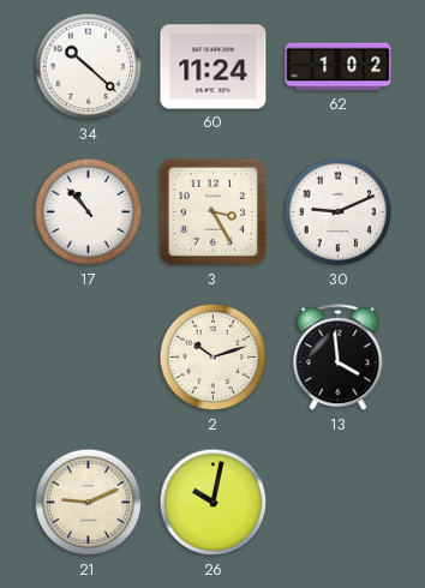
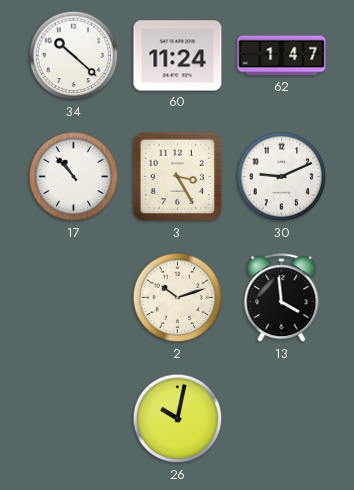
62: 1:02 -> 1:47 (282, 56)
21: 9:11 -> none (89, 503)
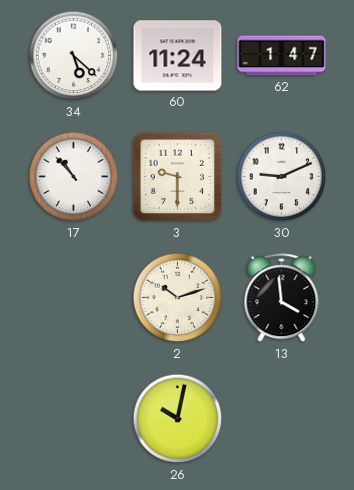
34: 10:22 -> 5:22 (74, 56)
3: 3:25 -> 9:30 (178, 177)
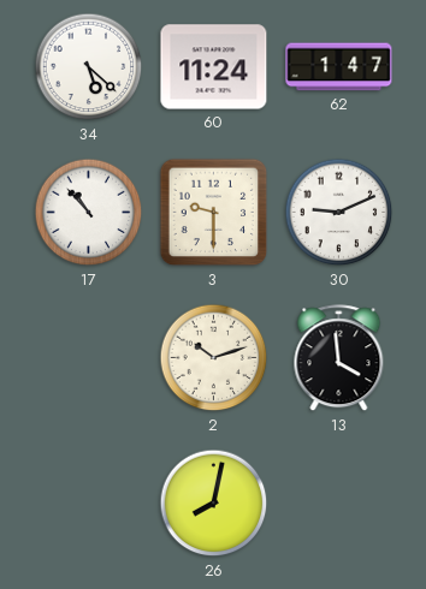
26: 10:02 -> 8:02 (214, 504)
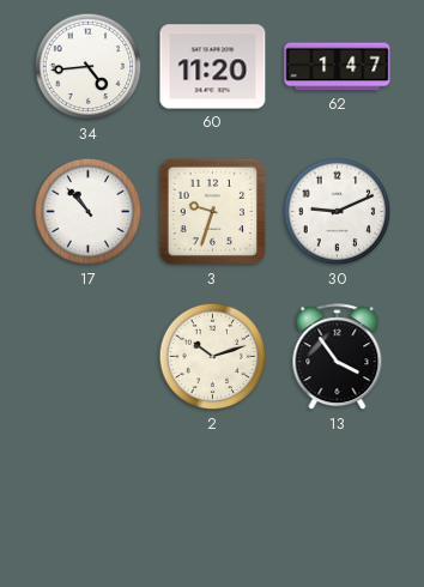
34: 5:22 -> 4:44 (89, 67)
60: 11:24 -> 11:20 (213, 67)
3: 9:30 -> 9:33 (213, 212)
13: 3:59 -> 3:54 (338, 357)
26: 8:02 -> none (214, 504)
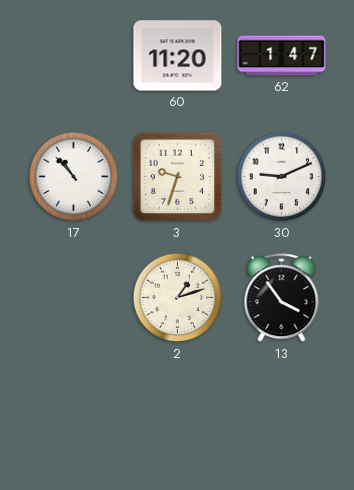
34: 4:44 -> none (89, 67)
2: 10:12 -> 1:12 (178, 298)
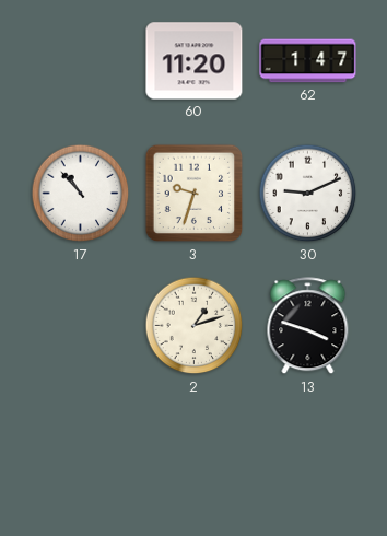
13: 3:54 -> 3:48 (308, 326)
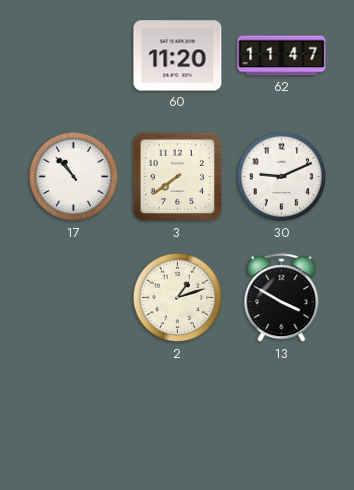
62: 1:47 -> 11:47 (282, 56)
3: 9:33 -> 7:39 (178, 177)
13: 3:48 -> 3:50 (282, 298)
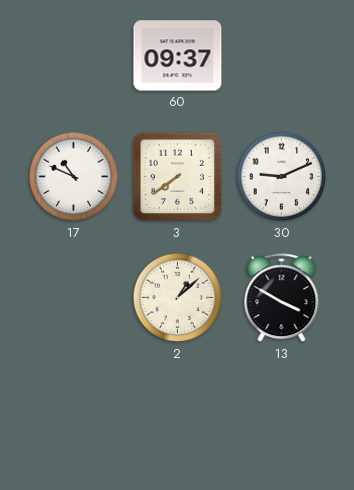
60: 11:20 -> 09:37 (178, 56)
62: 11:47 -> none (282, 56)
17: 10:53 -> 10:49 (74, 177)
2: 1:12 -> 1:08 (178, 298)
